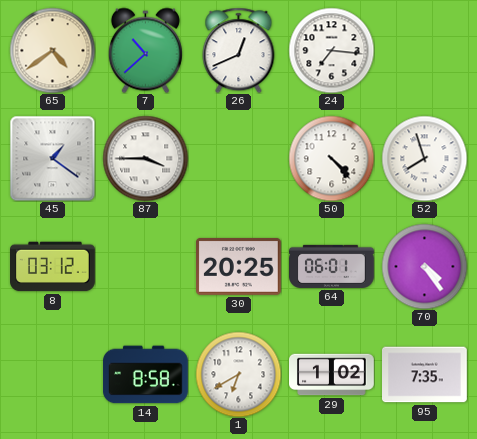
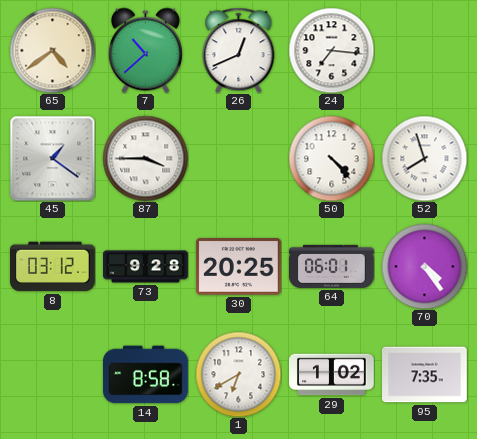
73: none -> 9:28 (146, 267)
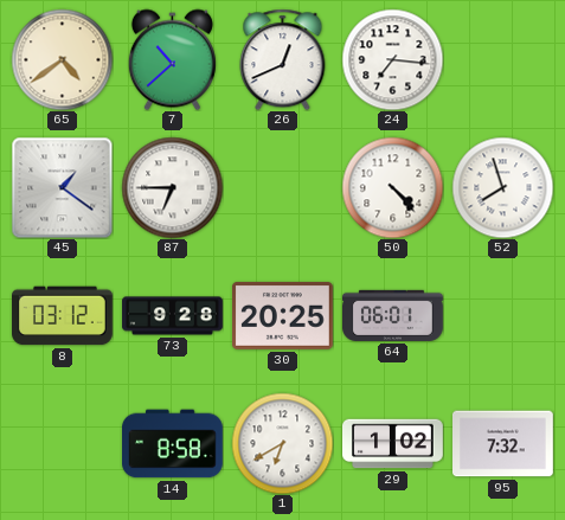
87: 3:45 -> 6:45 (172, 187)
70: 4:24 -> none (424, 266)
95: 7:35 -> 7:32 (503, 444)
